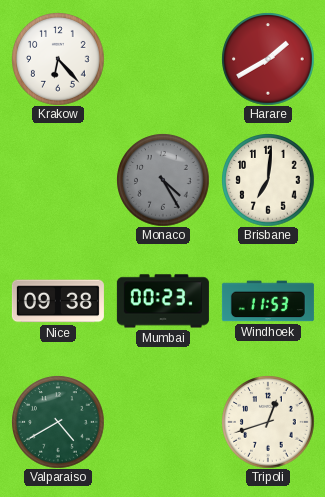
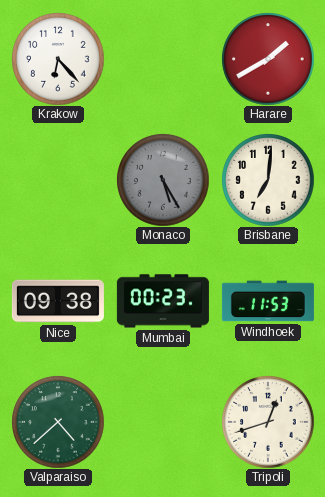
Monaco: 4:25 -> 5:25 (163, 180)
Valparaiso: 4:40 -> 4:38 (58, 422)
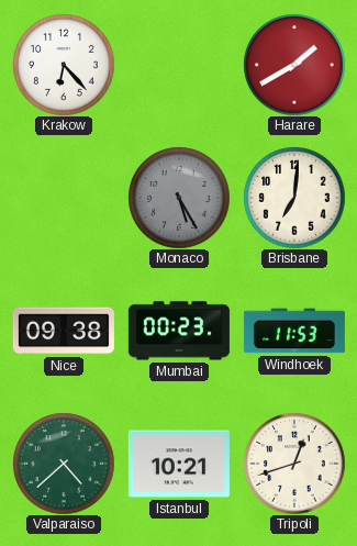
Istanbul: none -> 10:21 (179, 464)
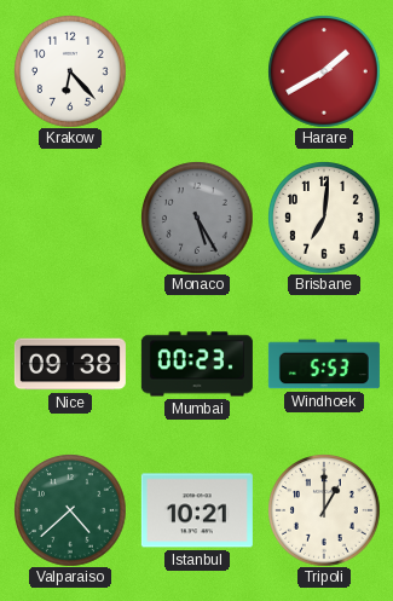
Windhoek: 11:53 -> 5:53 (324, 364)
Tripoli: 12:42 -> 1:00 (324, 510)
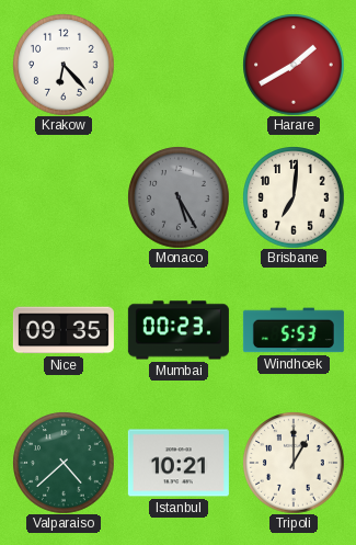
Nice: 09:38 -> 09:35 (64, 330)
